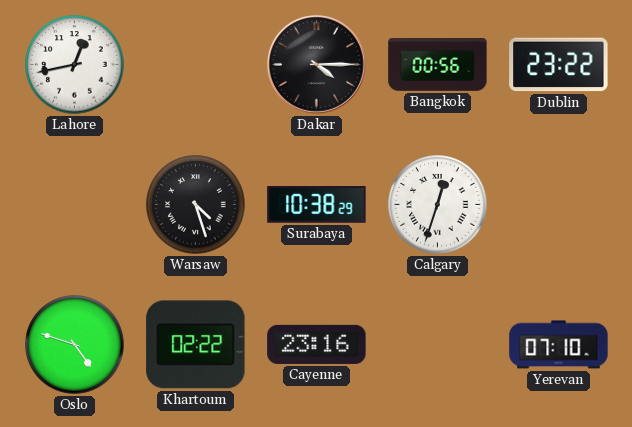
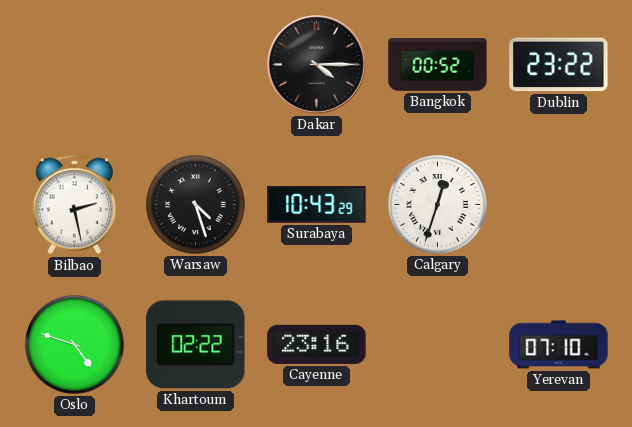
Lahore: 12:43 -> none (75, 65)
Bangkok: 00:56 -> 00:52 (438, 65)
Bilbao: none -> 2:28 (74, 205)
Surabaya: 10:38 -> 10:43 (317, 205)
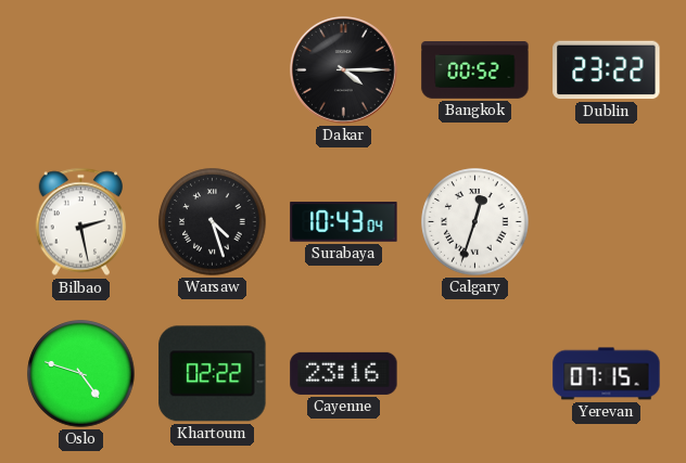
Surabaya: 10:43:29 -> 10:43:04 (344, 222)
Yerevan: 07:10 -> 07:15 (607, 374)
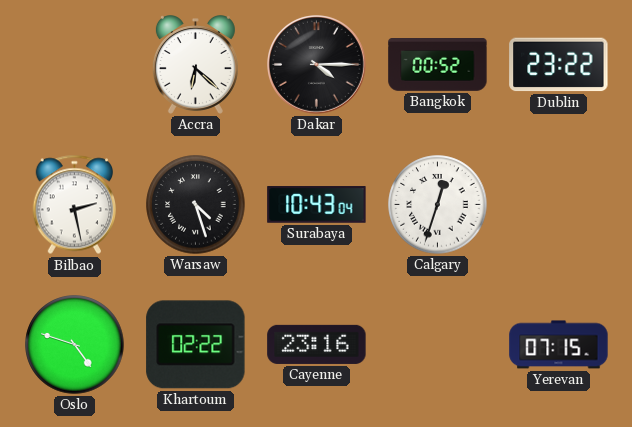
Accra: none -> 6:22 (195, 65)
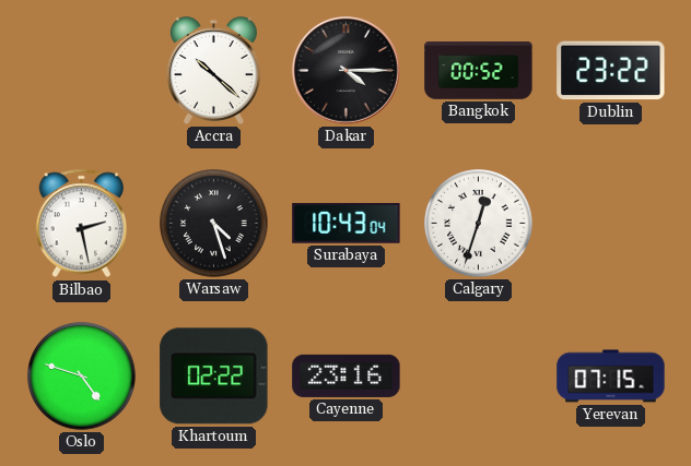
Accra: 6:22 -> 10:22 (213, 71)
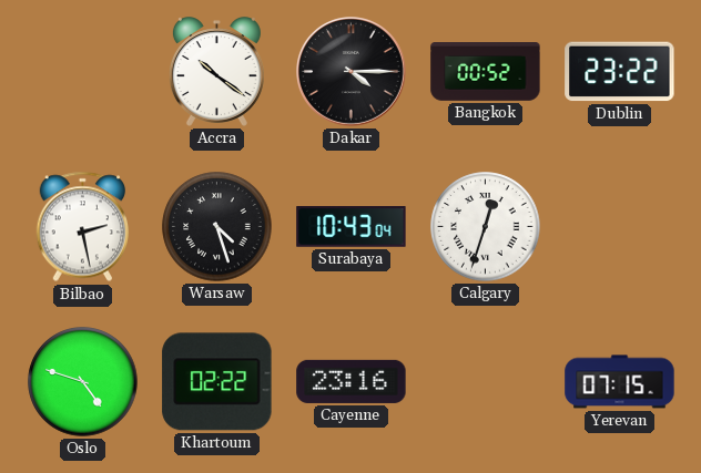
Accra: 10:22 -> 10:21 (216, 72)
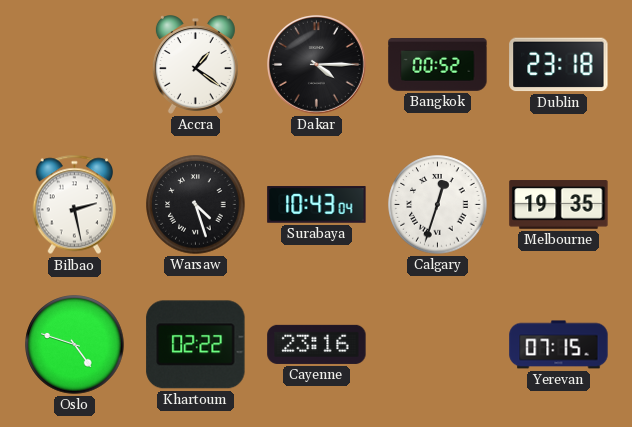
Accra: 10:21 -> 1:21 (195, 65)
Dublin: 23:22 -> 23:18 (559, 65)
Melbourne: none -> 19:35 (559, 205)
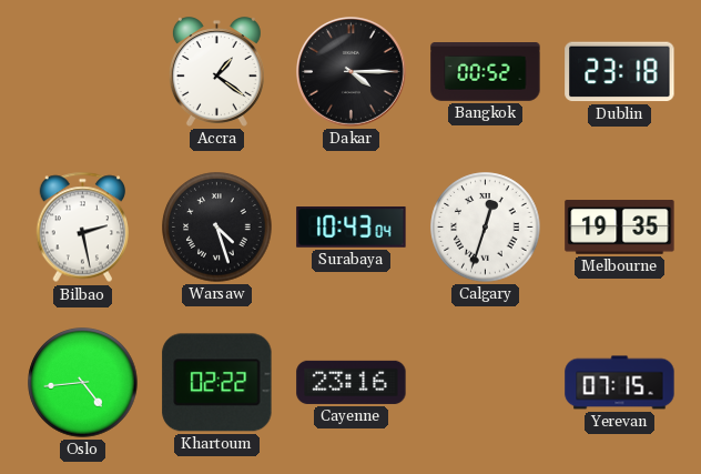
Oslo: 4:48 -> 4:44 (83, 383)
